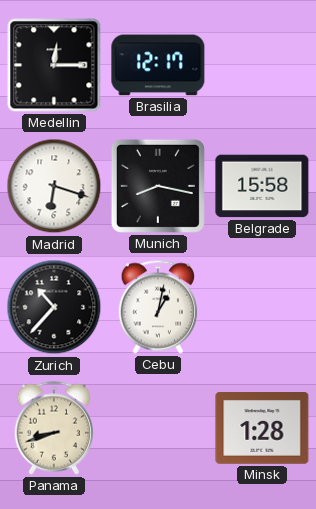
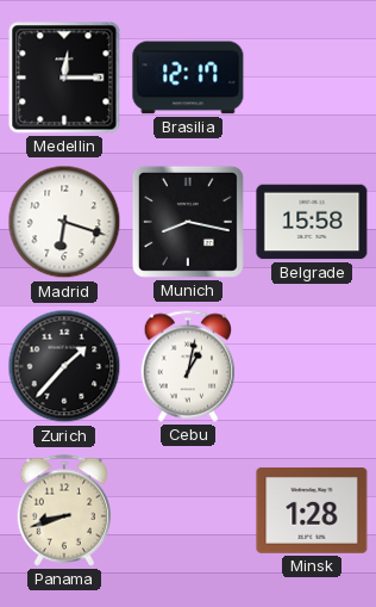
Zurich: 10:37 -> 1:37 (64, 366)
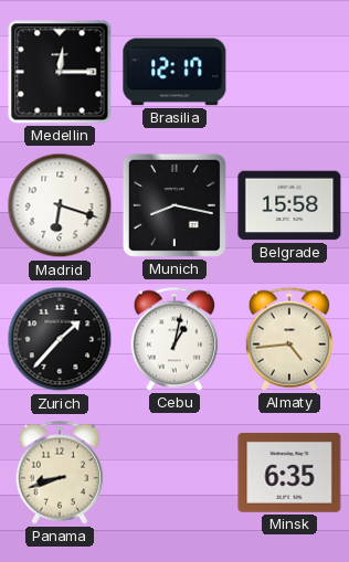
Almaty: none -> 4:44 (289, 339)
Minsk: 1:28 -> 6:35 (289, 474)
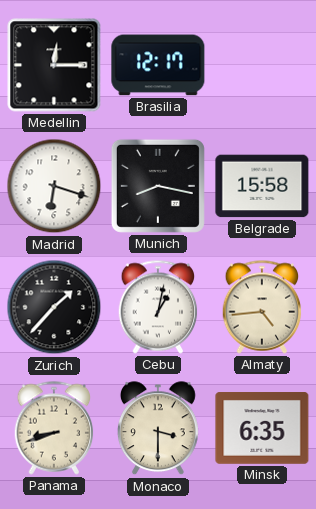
Monaco: none -> 3:30 (158, 429)
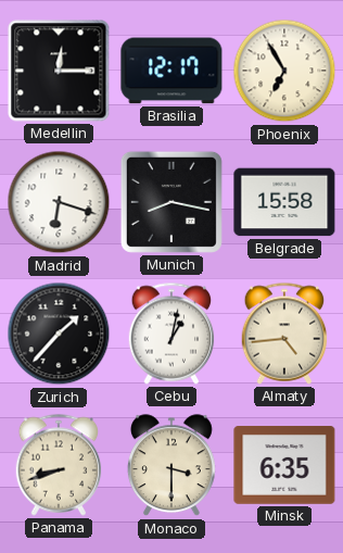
Phoenix: none -> 6:55 (284, 71)
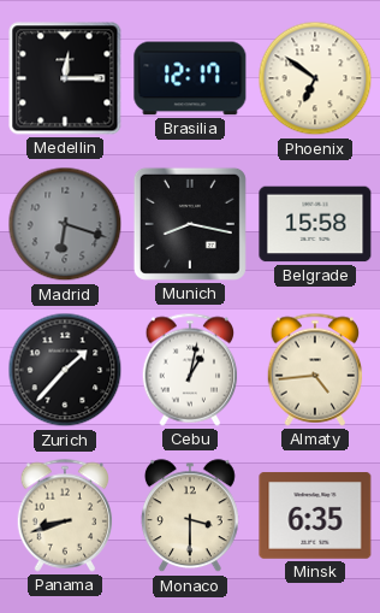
Phoenix: 6:55 -> 6:51 (315, 78)
Madrid dial: white -> grey (65, 224)
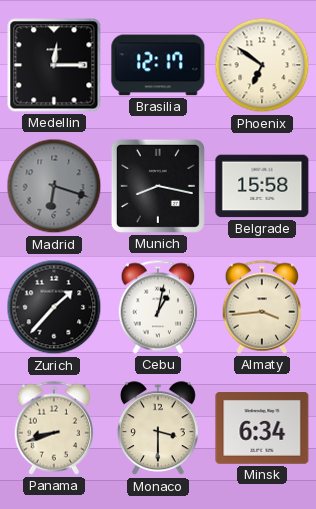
Almaty: 4:44 -> 3:44 (262, 307)
Minsk: 6:35 -> 6:34 (262, 429)
